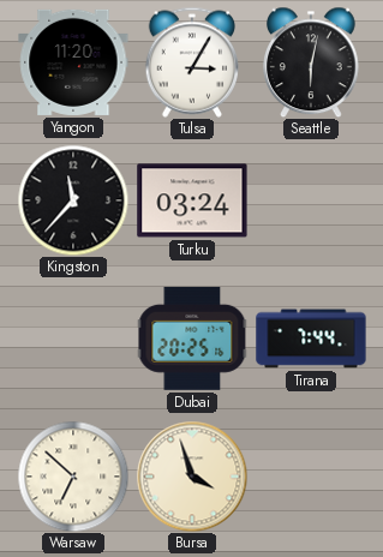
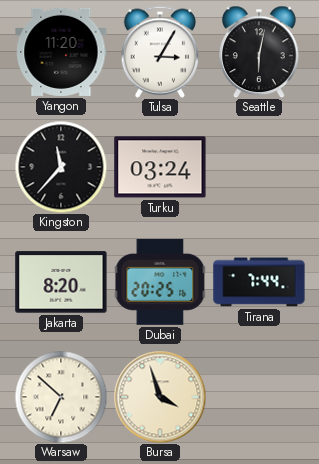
Jakarta: none -> 8:20 (61, 282)
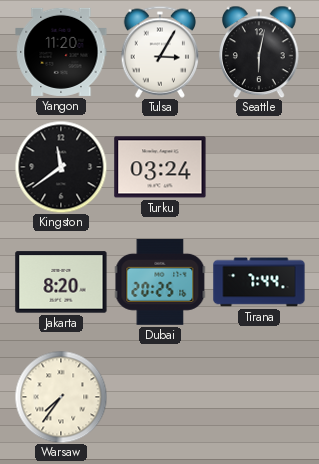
Kingston: 11:37 -> 11:39 (61, 167)
Warsaw: 6:52 -> 7:36 (61, 397)
Bursa: 3:57 -> none (160, 397)
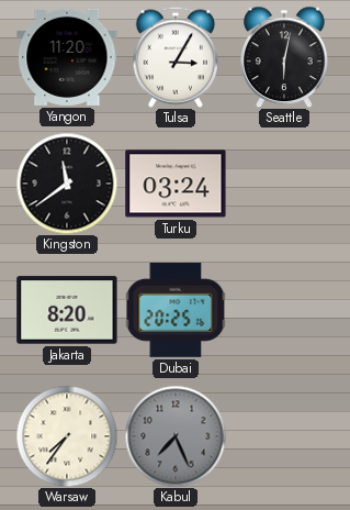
Tirana: 7:44 -> none (259, 282)
Kabul: none -> 7:26 (176, 436)
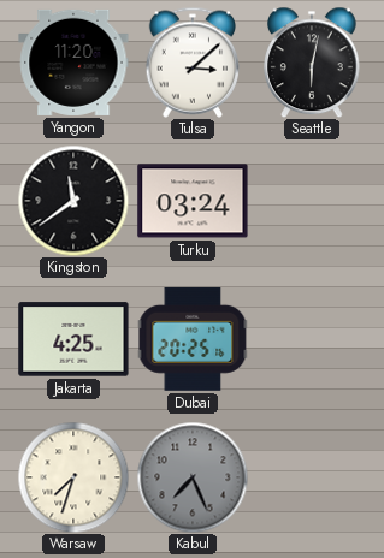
Tulsa: 3:05 -> 3:08 (191, 63)
Jakarta: 8:20 -> 4:25 (73, 339)
Warsaw: 7:36 -> 7:33 (73, 477)
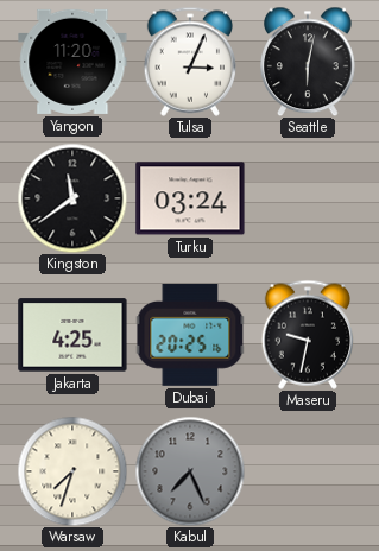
Tulsa: 3:08 -> 3:04 (189, 62)
Maseru: none -> 9:32 (307, 335)
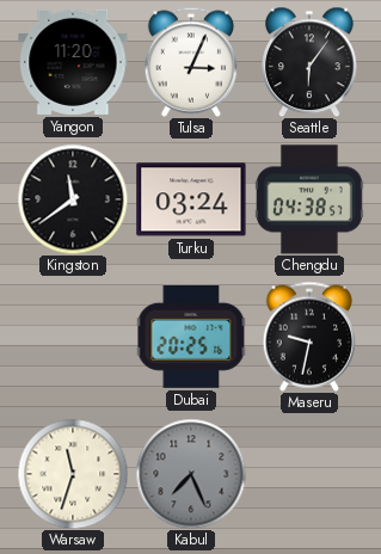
Seattle: 6:02 -> 6:06 (311, 62)
Chengdu: none -> 04:38 (311, 199)
Jakarta: 4:25 -> none (72, 335)
Warsaw: 7:33 -> 11:33 (73, 474)
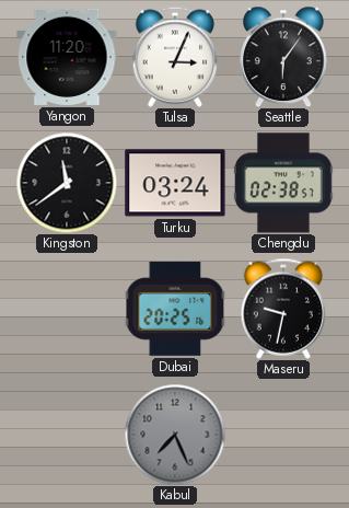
Chengdu: 04:38 -> 02:38 (284, 183)
Warsaw: 11:33 -> none (73, 474)
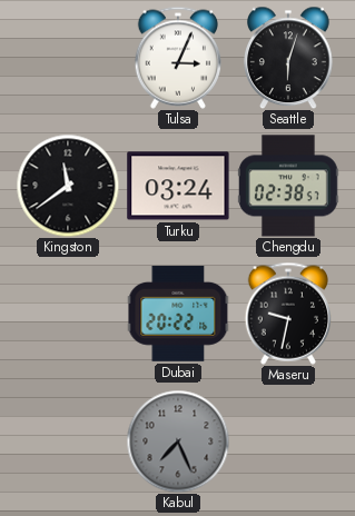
Yangon: 11:20 -> none (67, 57)
Seattle: 6:06 -> 6:03 (289, 58)
Dubai: 20:25 -> 20:22 (178, 314)
